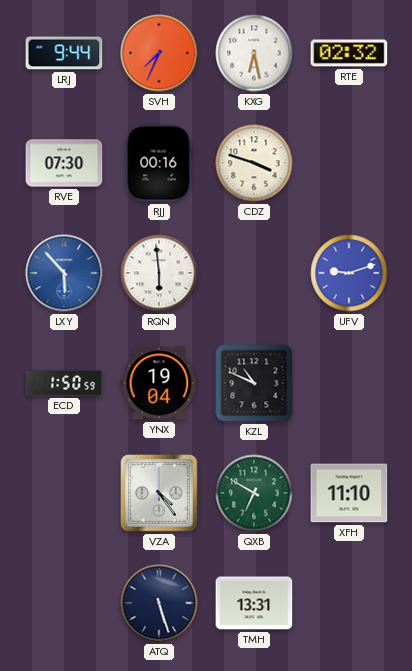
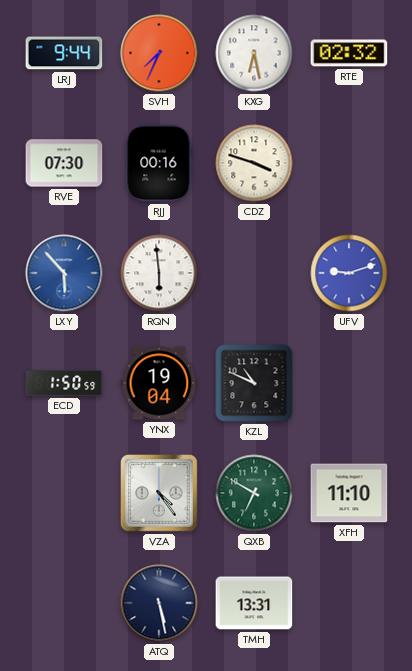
ATQ: 5:27 -> 5:28 (159, 603)
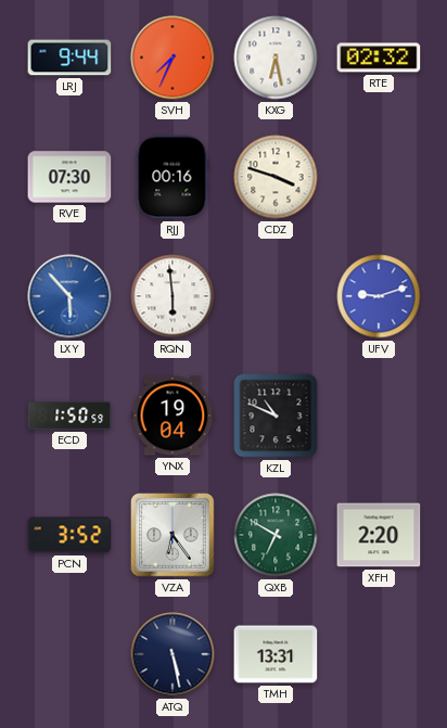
PCN: none -> 3:52 (69, 535)
VZA: 4:24 -> 6:24 (173, 535)
XFH: 11:10 -> 2:20 (379, 535)
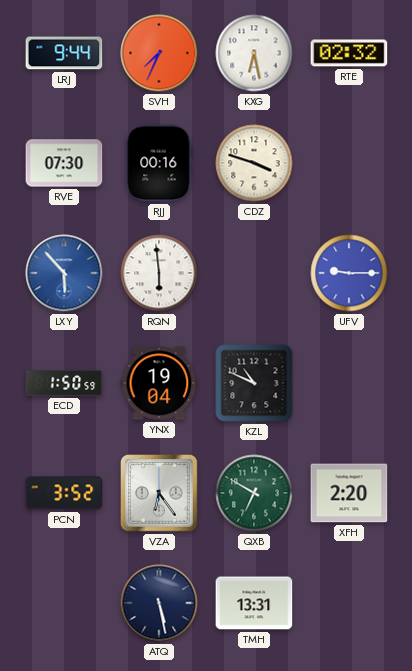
UFV: 9:12 -> 9:15 (349, 273)
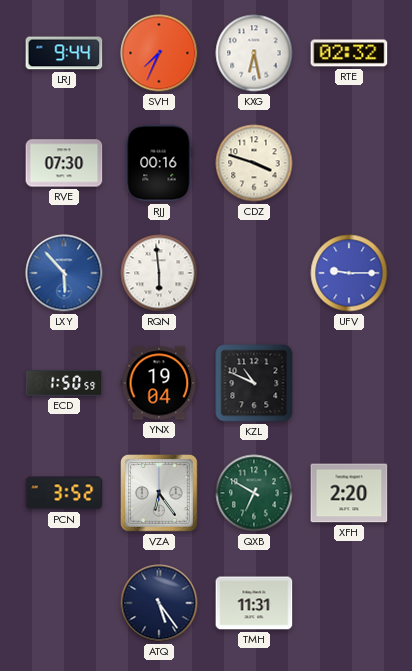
ATQ: 5:28 -> 5:24 (159, 603)
TMH: 13:31 -> 11:31 (254, 603)
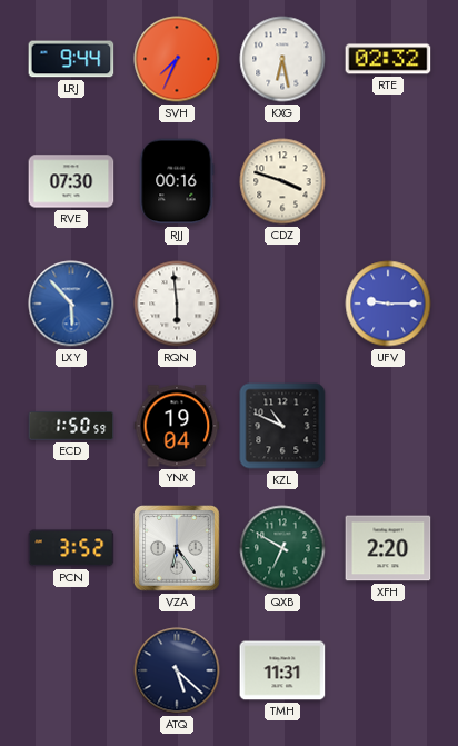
ATQ: 5:24 -> 5:22 (177, 670)
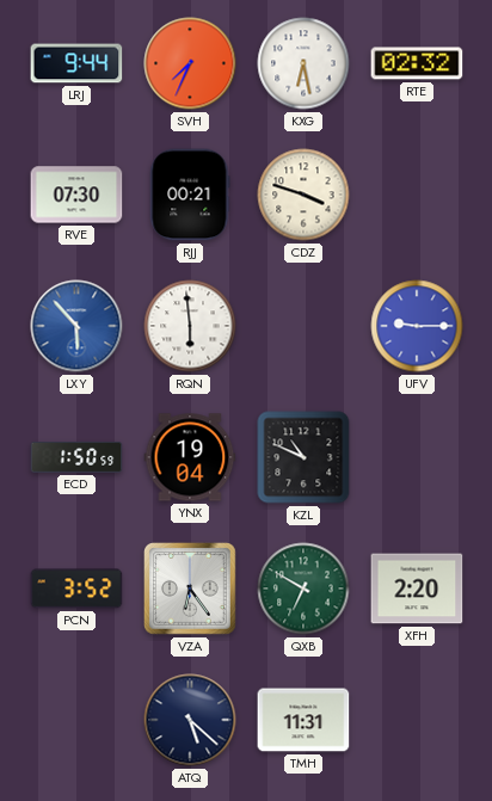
RJJ: 00:16 -> 00:21 (190, 195)
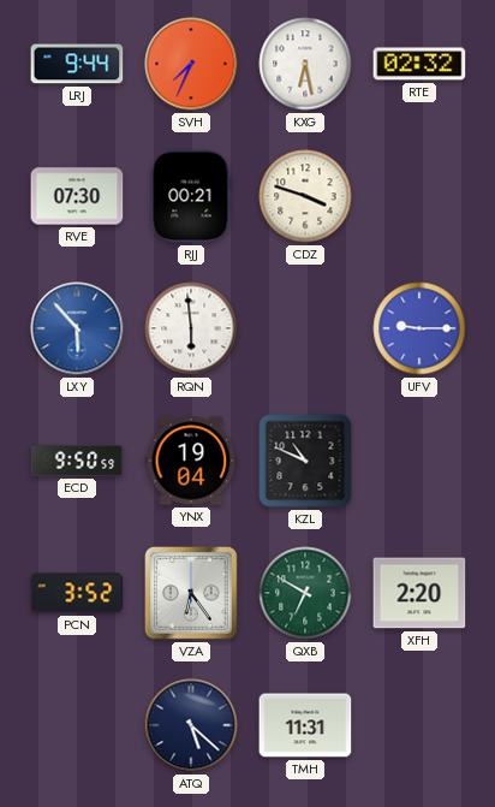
ECD: 1:50 -> 9:50 (77, 462)
